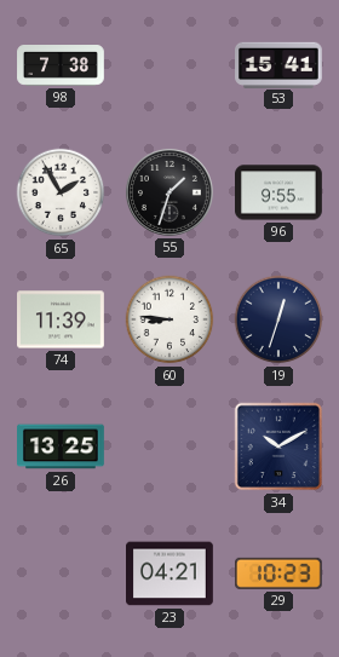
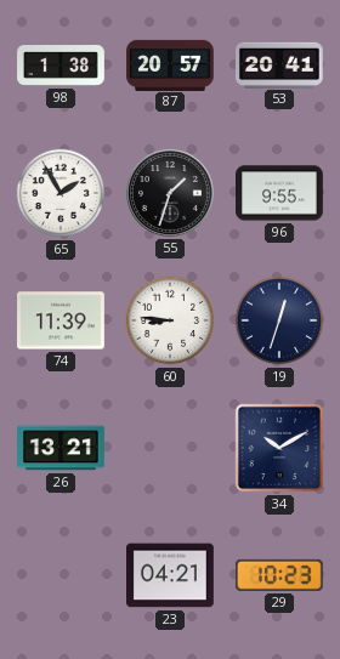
98: 7:38 -> 1:38 (61, 67)
87: none -> 20:57 (170, 64)
53: 15:41 -> 20:41 (280, 64)
26: 13:25 -> 13:21 (62, 448)
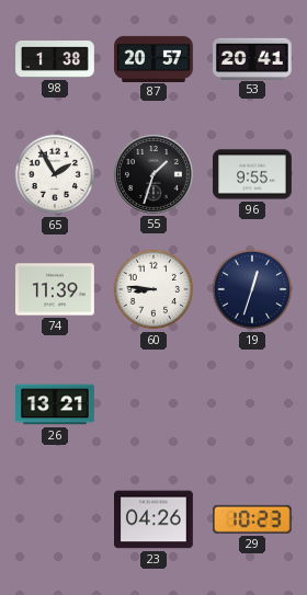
34: 10:10 -> none (279, 448)
23: 04:21 -> 04:26 (155, 519)
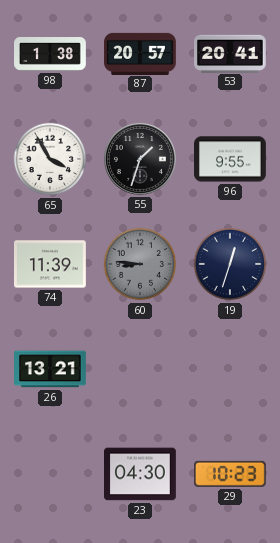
65: 1:55 -> 3:55 (50, 159)
60 dial: white -> grey (140, 264)
23: 04:26 -> 04:30 (141, 474)
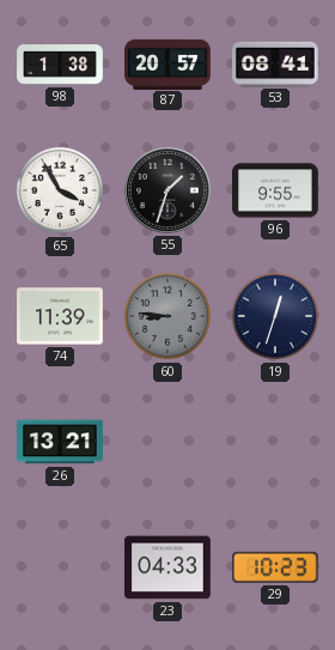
53: 20:41 -> 08:41 (276, 63)
23: 04:30 -> 04:33 (169, 567)
